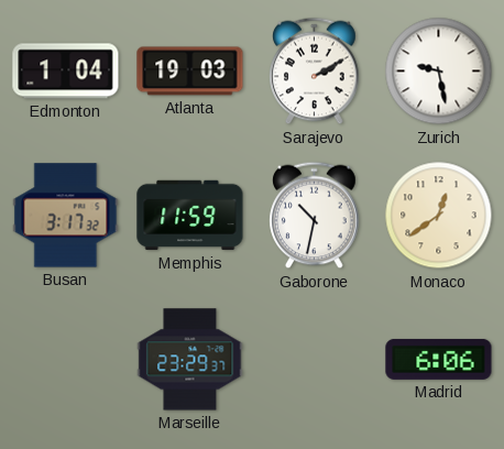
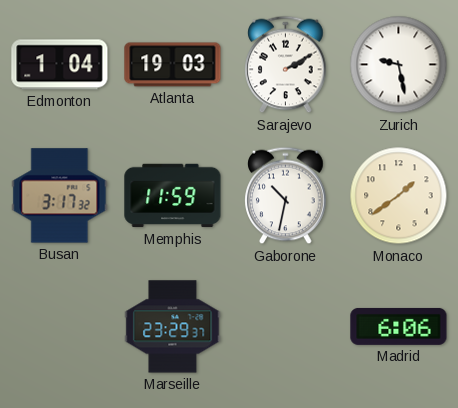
Monaco: 12:39 -> 1:39 (399, 196)
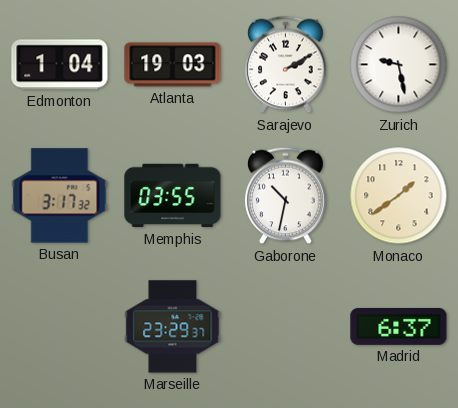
Memphis: 11:59 -> 03:55 (173, 196)
Madrid: 6:06 -> 6:37 (399, 326)
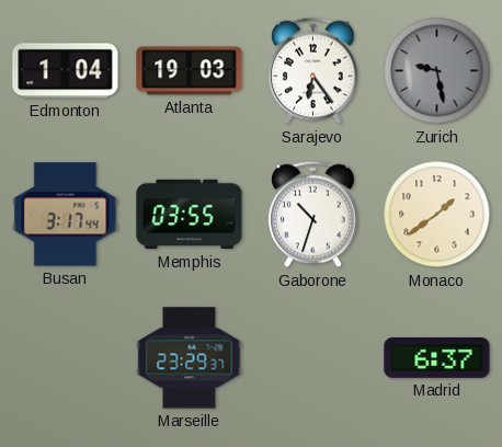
Sarajevo: 2:10 -> 6:24 (313, 71)
Zurich dial: white -> grey (437, 71)
Busan: 3:17:32 -> 3:17:44 (66, 215)
Gaborone: 10:32 -> 10:33 (313, 215)
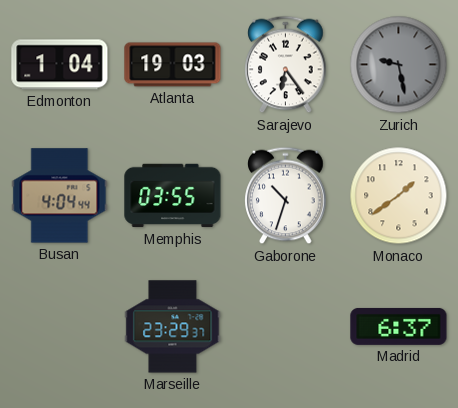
Busan: 3:17 -> 4:04 (60, 196)
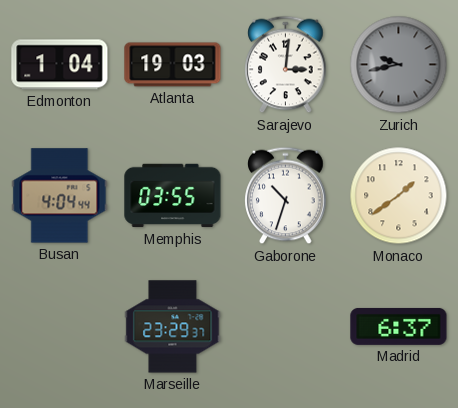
Sarajevo: 6:24 -> 3:01 (286, 65)
Zurich: 9:28 -> 9:43 (399, 65)
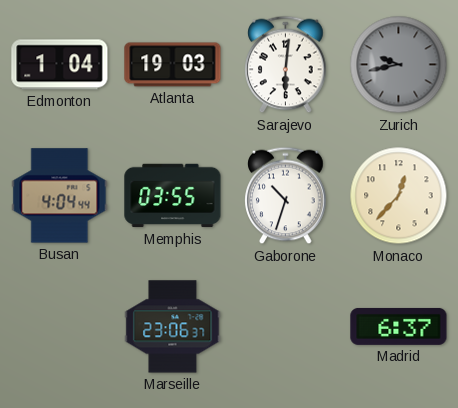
Sarajevo: 3:01 -> 6:01 (286, 65)
Monaco: 1:39 -> 12:37 (399, 196)
Marseille: 23:29 -> 23:06 (173, 327)
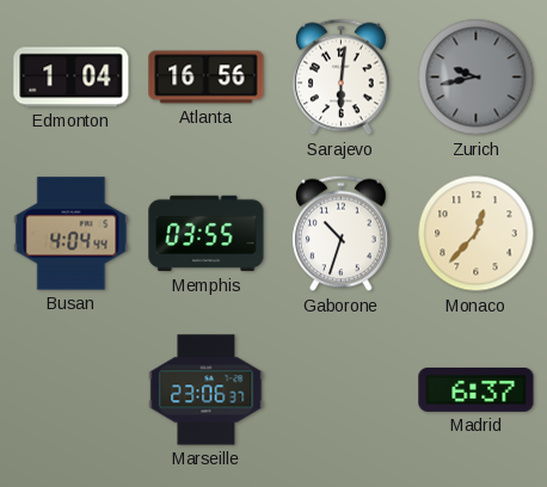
Atlanta: 19:03 -> 16:56 (207, 78)
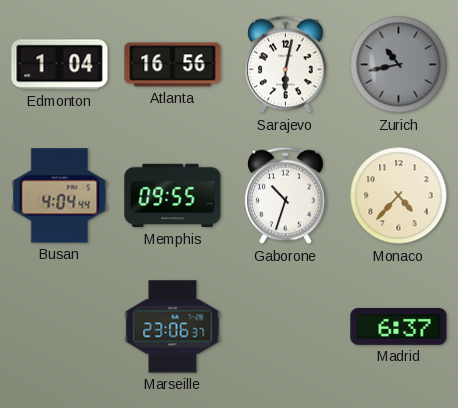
Sarajevo: 6:01 -> 6:02 (286, 65)
Zurich: 9:43 -> 10:43 (399, 65)
Memphis: 03:55 -> 09:55 (173, 196)
Monaco: 12:37 -> 4:37 (399, 196)
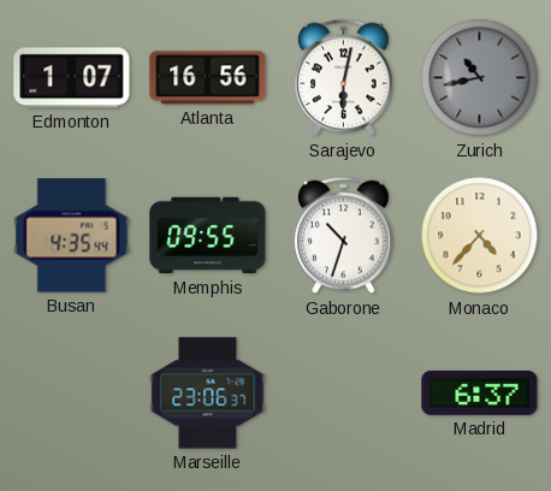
Edmonton: 1:04 -> 1:07 (72, 78)
Busan: 4:04 -> 4:35 (72, 236)
